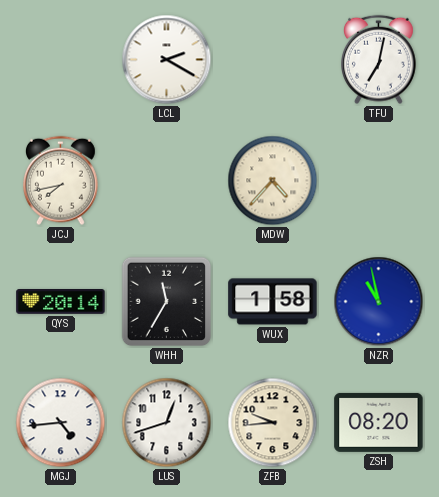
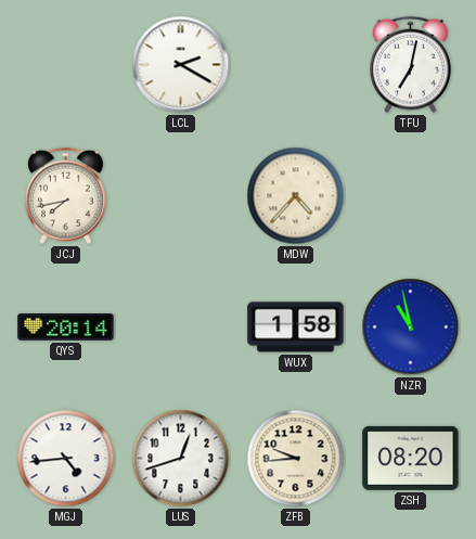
WHH: 11:35 -> none (167, 302)
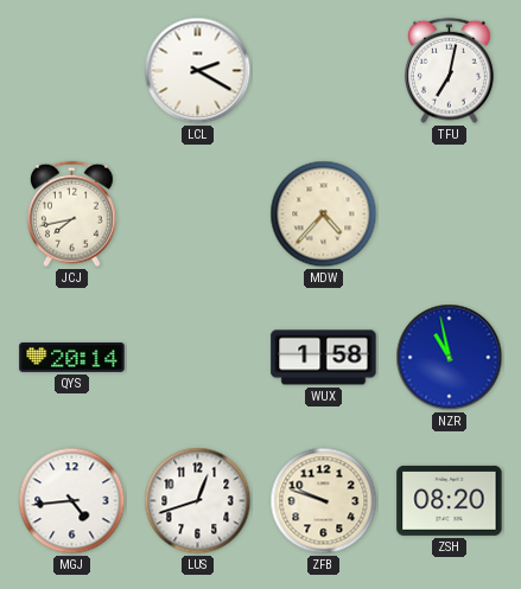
ZFB: 9:44 -> 9:48 (324, 501)
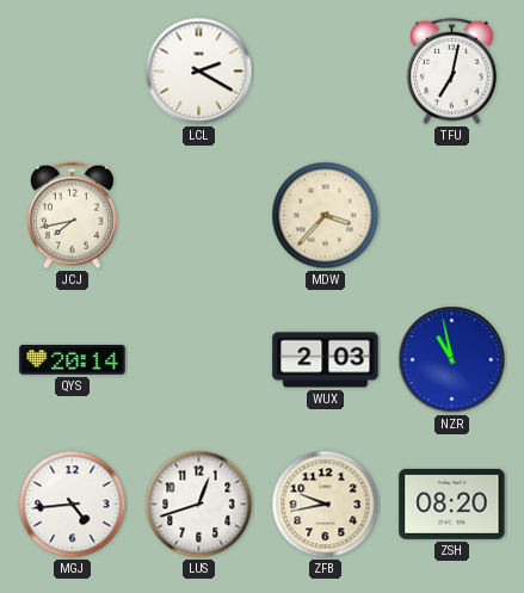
MDW: 4:37 -> 3:37 (326, 216)
WUX: 1:58 -> 2:03 (326, 360)
ZFB: 9:48 -> 9:43 (326, 505)
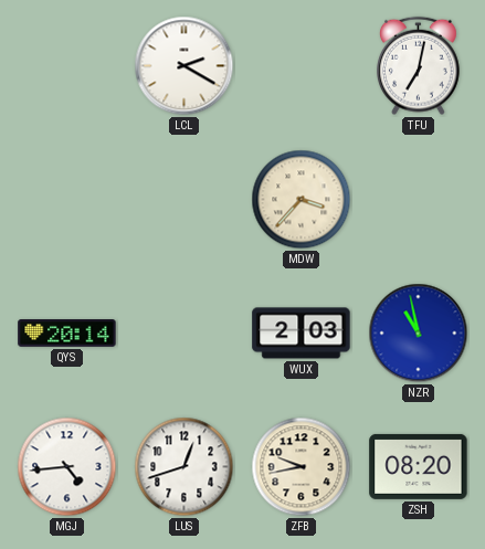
JCJ: 7:43 -> none (73, 216)
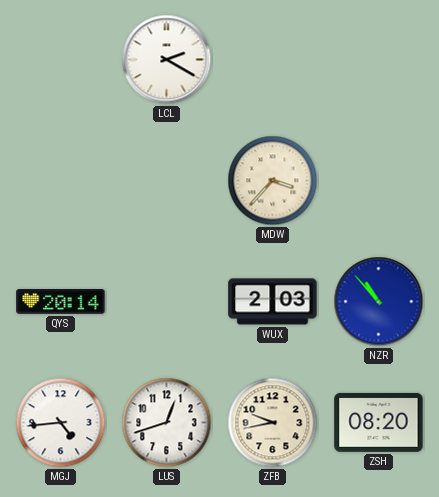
TFU: 7:02 -> none (419, 66)
NZR: 10:58 -> 10:53 (379, 302)
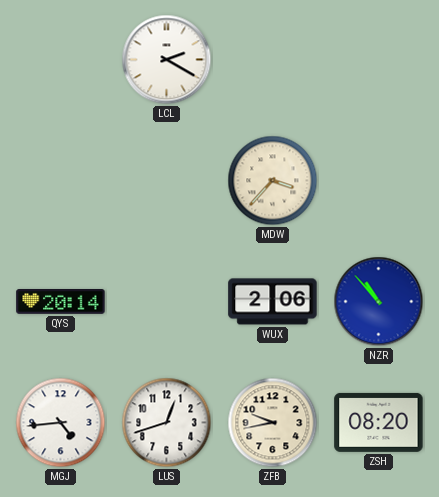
WUX: 2:03 -> 2:06 (273, 302)
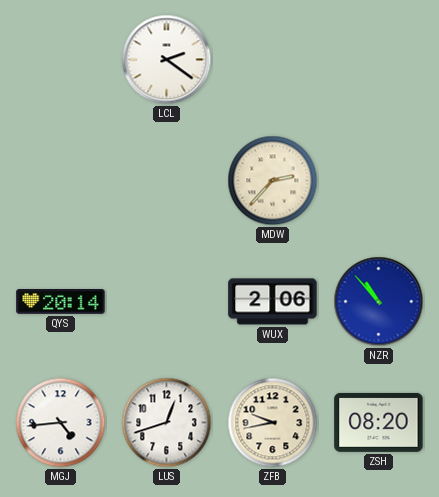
LCL: 2:20 -> 2:21 (167, 60)
MDW: 3:37 -> 2:37 (273, 181)
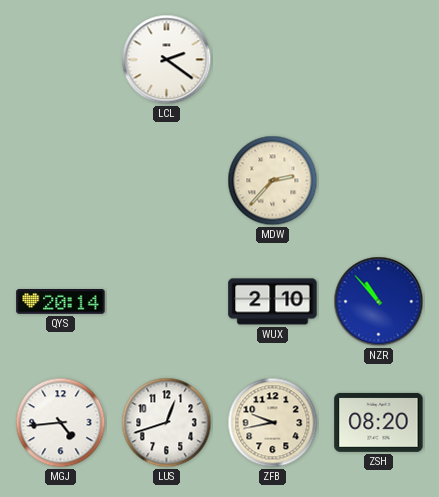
WUX: 2:06 -> 2:10 (273, 302)
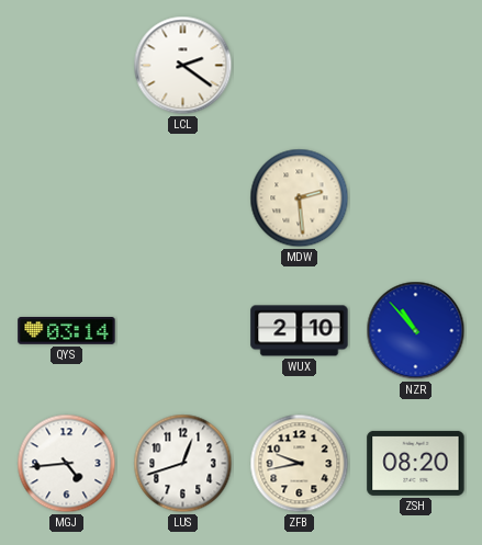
MDW: 2:37 -> 2:29 (300, 198)
QYS: 20:14 -> 03:14 (67, 331)
